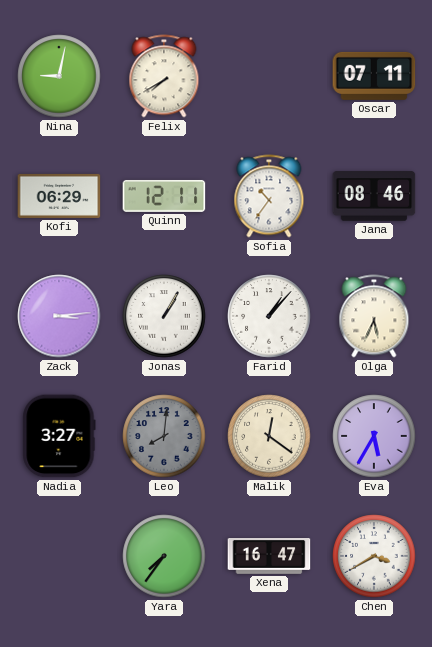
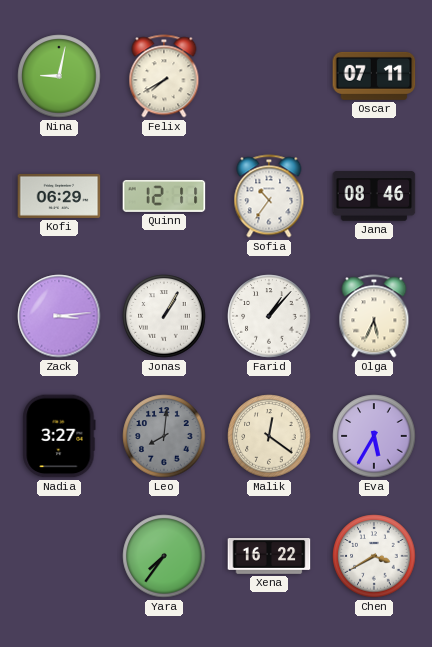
Xena: 16:47 -> 16:22 (269, 556)
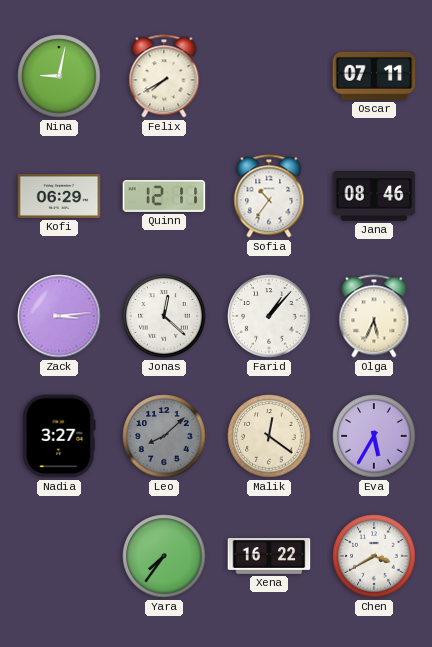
Jonas: 1:05 -> 12:22 (164, 316)
Leo: 8:01 -> 8:08 (164, 436)
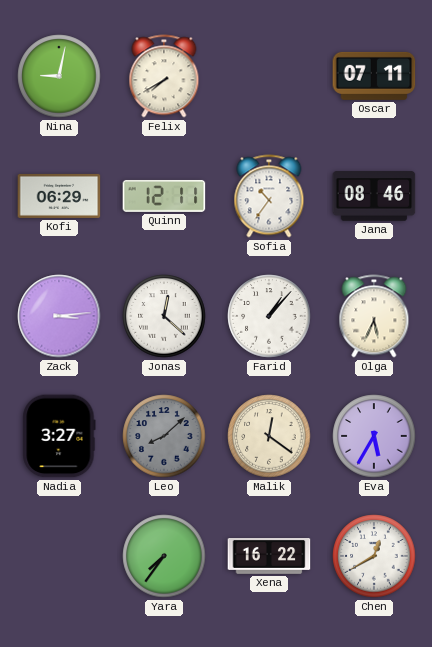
Chen: 3:40 -> 12:40 (374, 556)
